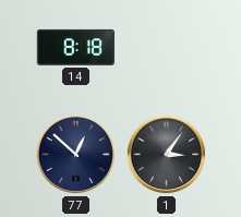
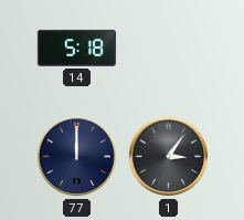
14: 8:18 -> 5:18 (76, 48)
77: 12:52 -> 12:00 (77, 157)
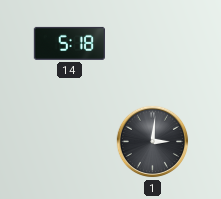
77: 12:00 -> none (77, 157)
1: 3:06 -> 3:01 (153, 142)
